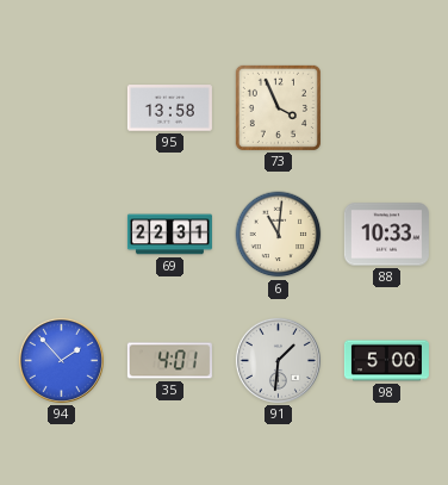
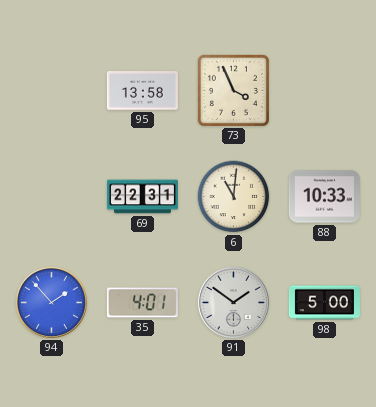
91: 1:31 -> 1:51 (233, 302)
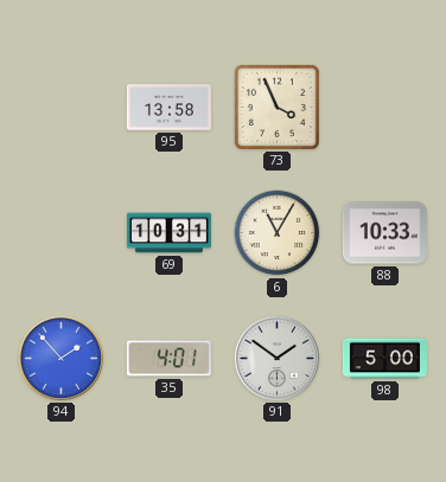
69: 22:31 -> 10:31 (168, 233)
6: 11:01 -> 11:05 (278, 233)
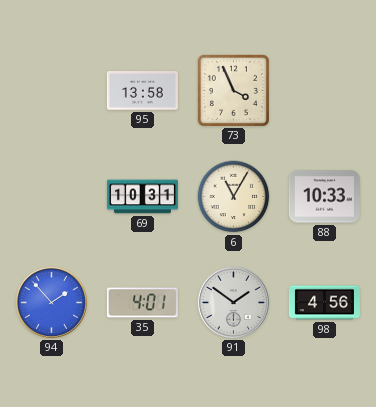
98: 5:00 -> 4:56 (324, 303)
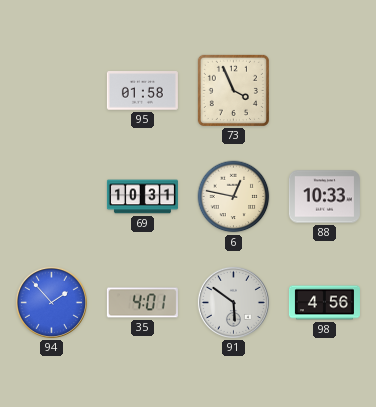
95: 13:58 -> 01:58 (142, 91)
6: 11:05 -> 12:47 (234, 197)
91: 1:51 -> 5:51 (233, 302)
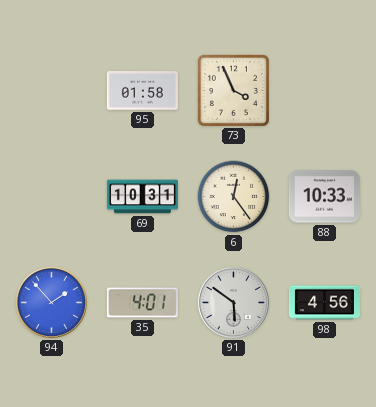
6: 12:47 -> 12:24 (234, 197)
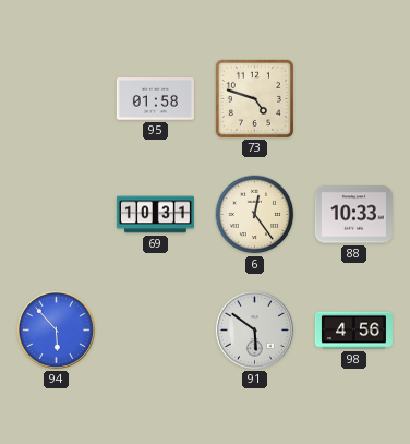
73: 3:56 -> 4:48 (254, 98)
94: 1:53 -> 5:53 (56, 329)
35: 4:01 -> none (142, 303)
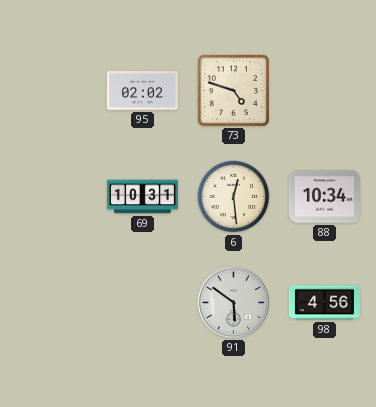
95: 01:58 -> 02:02 (142, 91)
6: 12:24 -> 12:29 (234, 197)
88: 10:33 -> 10:34 (324, 197)
94: 5:53 -> none (56, 329)
